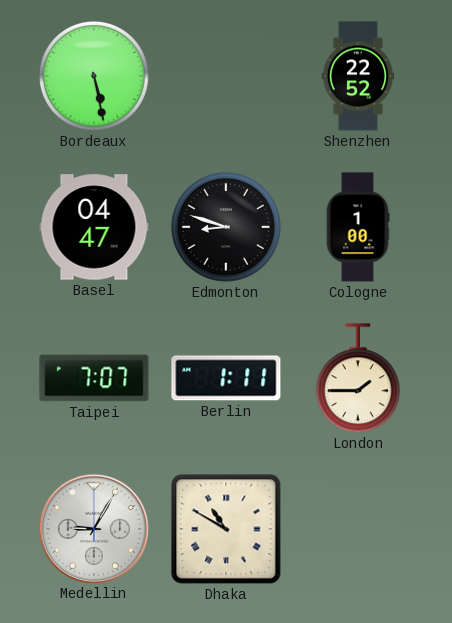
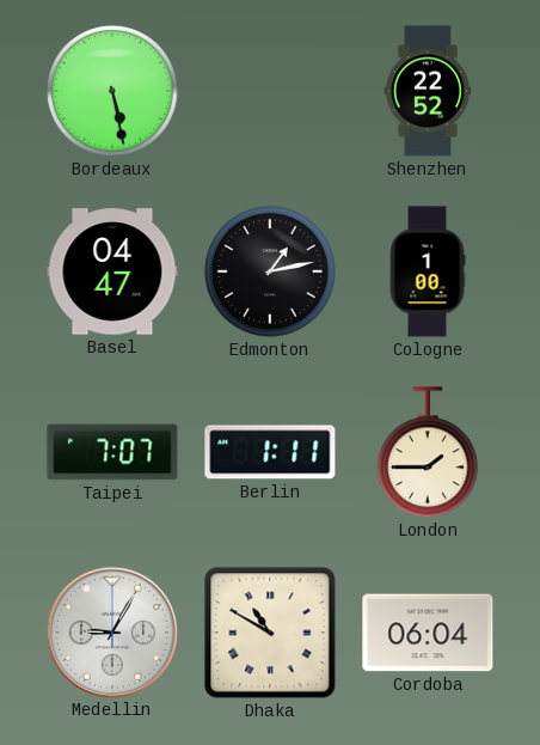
Edmonton: 8:48 -> 1:13 (270, 271)
Cordoba: none -> 06:04 (428, 633)
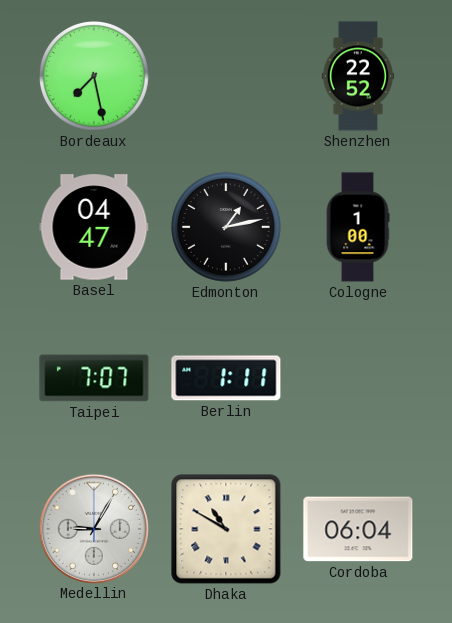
Bordeaux: 5:28 -> 7:28 (94, 76)
London: 1:45 -> none (428, 453)
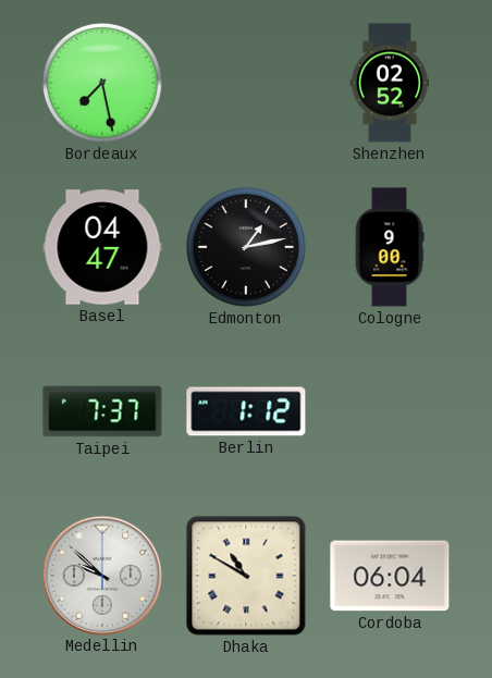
Shenzhen: 22:52 -> 02:52 (390, 83)
Cologne: 1:00 -> 9:00 (390, 247)
Taipei: 7:07 -> 7:37 (102, 411)
Berlin: 1:11 -> 1:12 (246, 411)
Medellin: 9:05 -> 9:52 (101, 575)
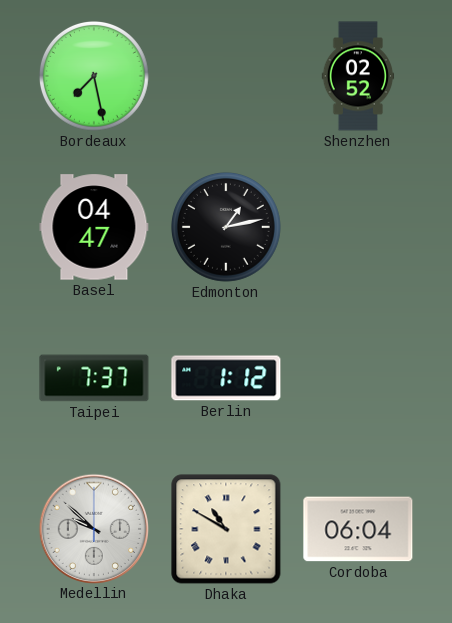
Cologne: 9:00 -> none (390, 247)
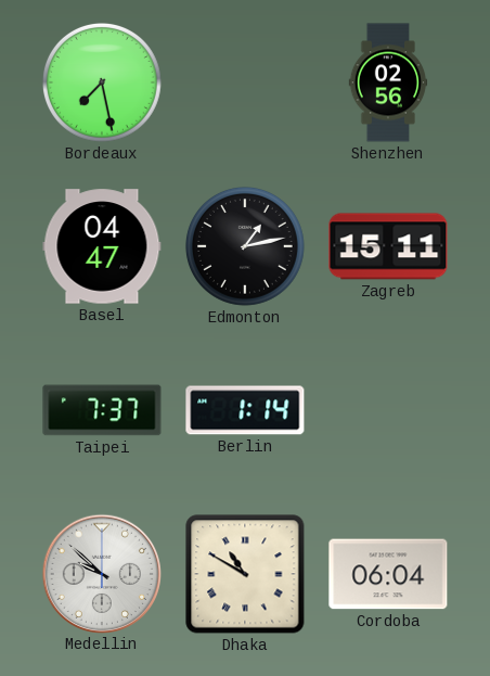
Shenzhen: 02:52 -> 02:56 (388, 82)
Zagreb: none -> 15:11 (388, 246)
Berlin: 1:12 -> 1:14 (245, 410)
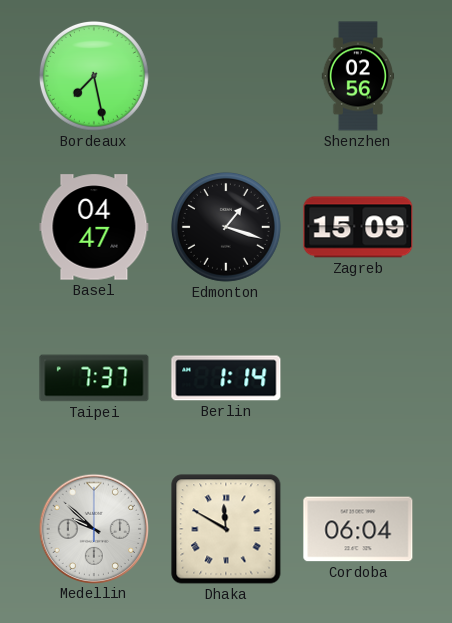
Edmonton: 1:13 -> 1:18 (226, 227)
Zagreb: 15:11 -> 15:09 (358, 227)
Dhaka: 10:50 -> 11:50 (226, 529)
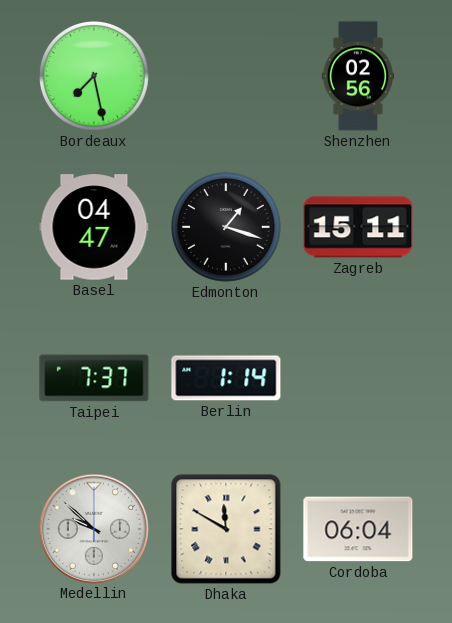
Zagreb: 15:09 -> 15:11 (358, 227)
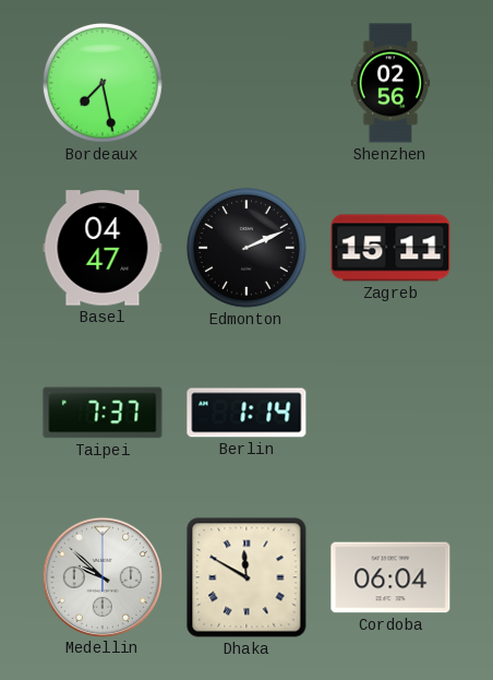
Edmonton: 1:18 -> 2:11 (246, 248)
